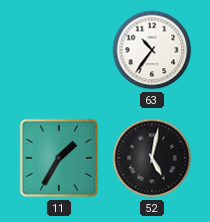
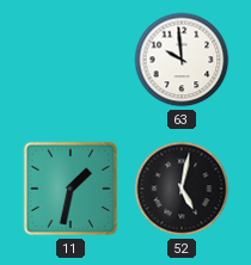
63: 10:36 -> 9:59 (182, 60)
11: 1:35 -> 1:32 (71, 189)
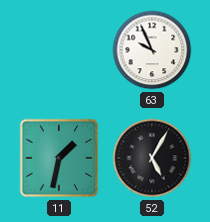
63: 9:59 -> 9:56 (152, 50)
52: 5:02 -> 5:05 (152, 158)
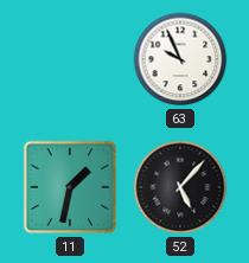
52: 5:05 -> 5:07 (180, 187)
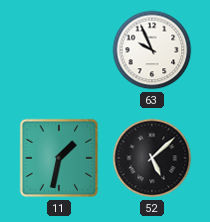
52: 5:07 -> 5:08 (152, 158)
